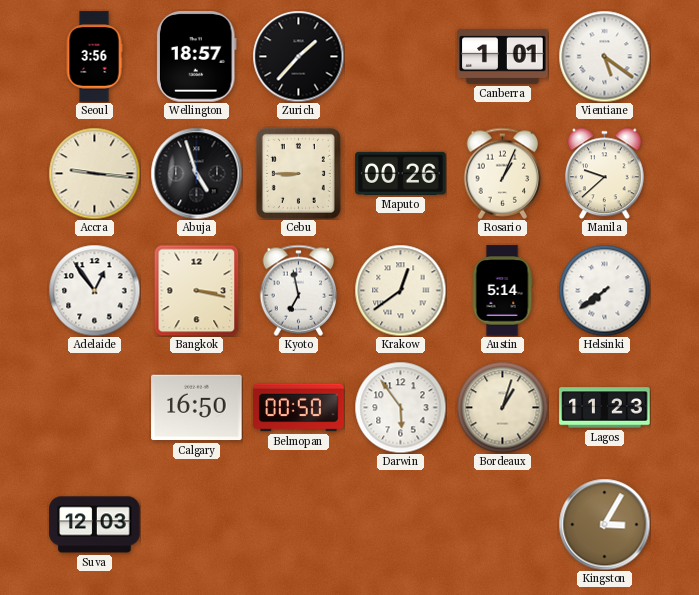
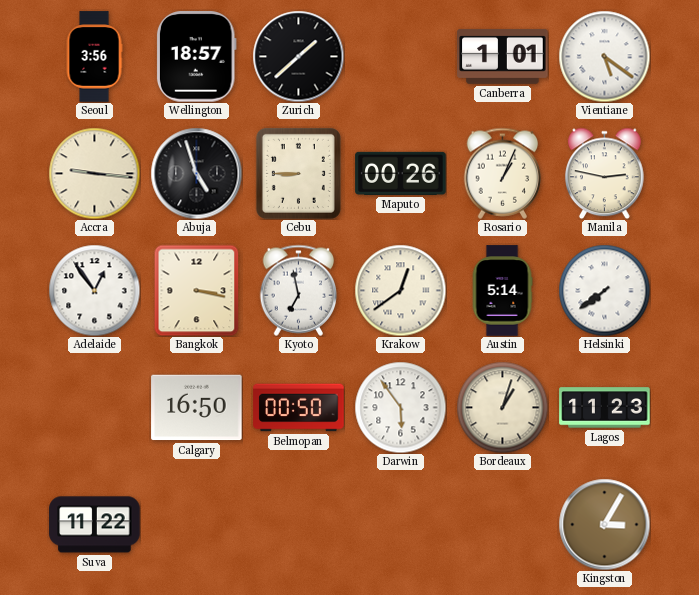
Zurich: 1:37 -> 1:38 (298, 56)
Manila: 9:38 -> 2:47 (605, 173)
Suva: 12:03 -> 11:22 (95, 525)
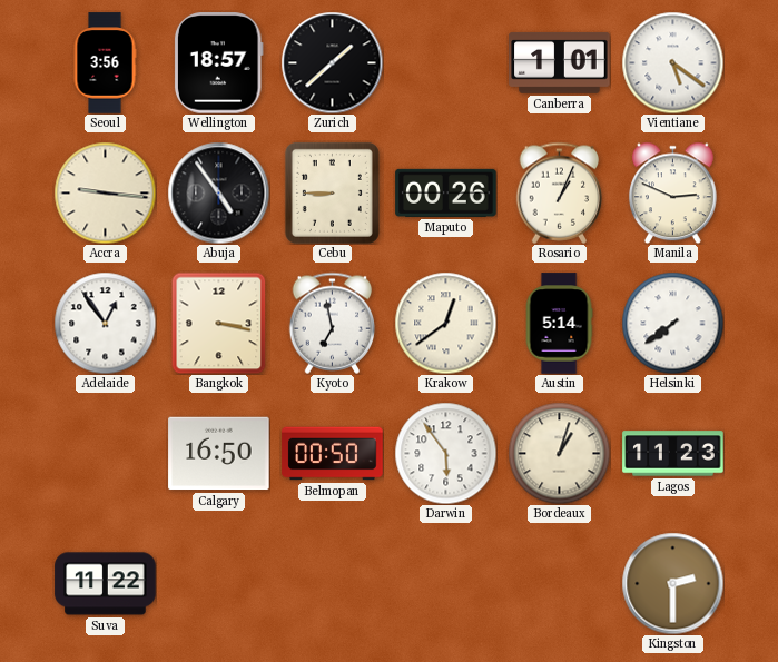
Abuja: 4:57 -> 4:54 (218, 192)
Manila: 2:47 -> 2:49 (673, 192)
Kingston: 3:05 -> 2:30 (672, 583)
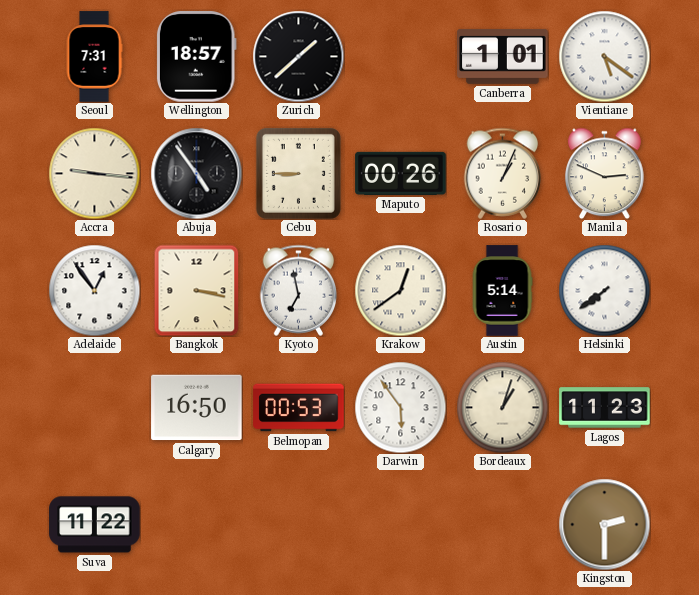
Seoul: 3:56 -> 7:31 (94, 57)
Belmopan: 00:50 -> 00:53 (299, 408)
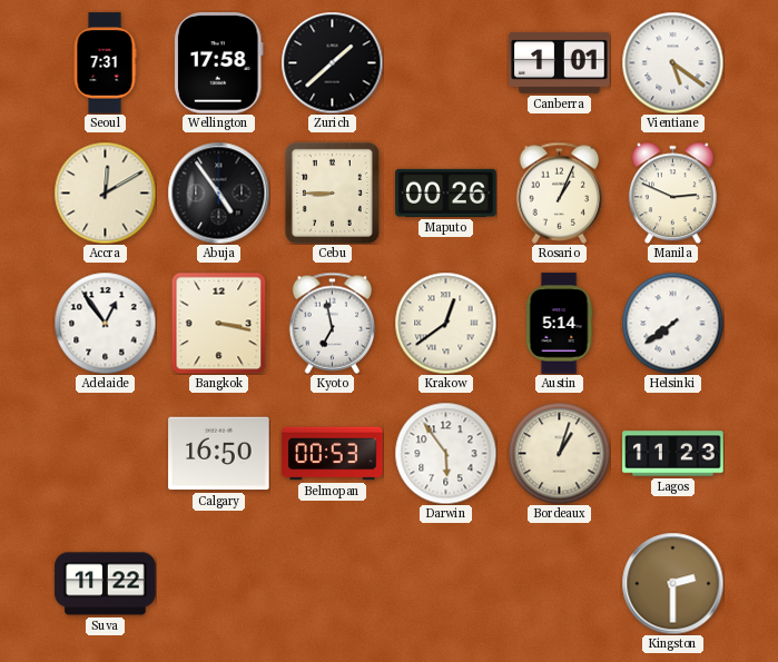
Wellington: 18:57 -> 17:58 (218, 63)
Accra: 9:16 -> 12:10 (105, 192)
